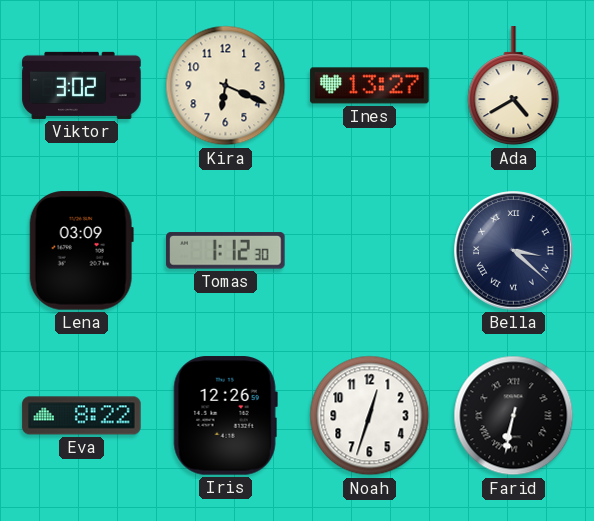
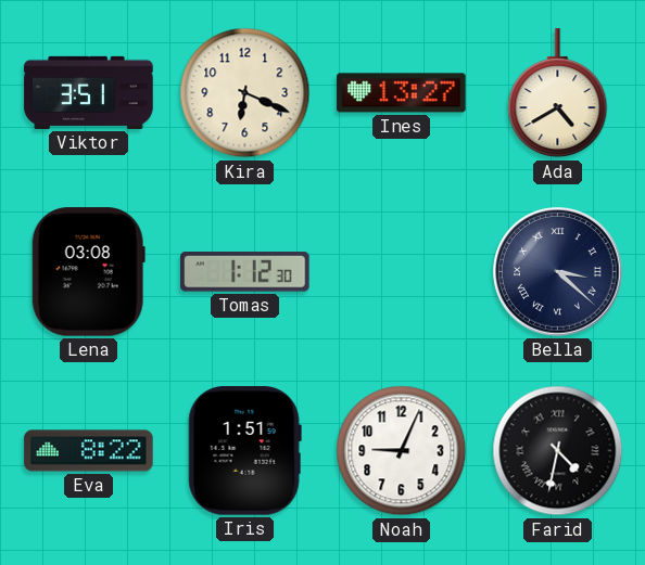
Viktor: 3:02 -> 3:51 (89, 92)
Lena: 03:09 -> 03:08 (88, 272)
Iris: 12:26 -> 1:51 (244, 451)
Noah: 12:33 -> 9:04 (402, 451)
Farid: 6:32 -> 4:32 (558, 451)
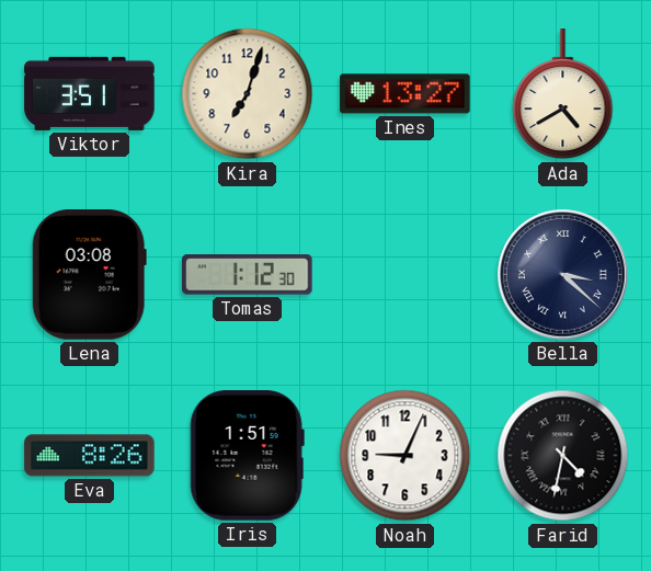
Kira: 6:19 -> 7:03 (248, 94)
Eva: 8:22 -> 8:26 (90, 456)
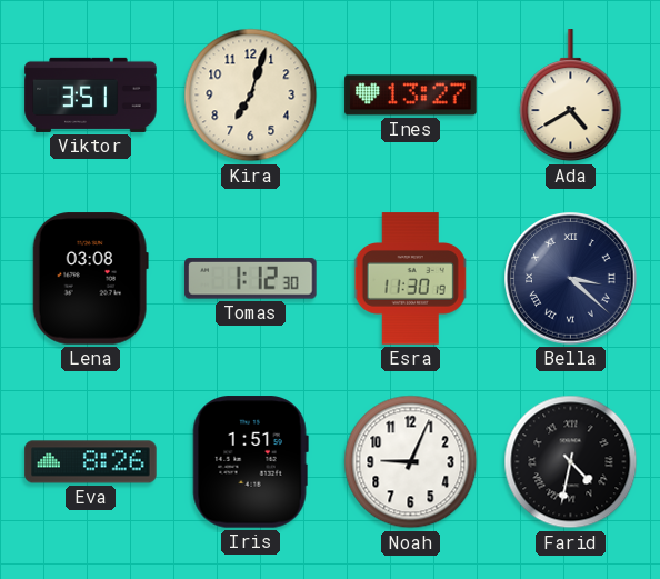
Esra: none -> 11:30 (411, 279)
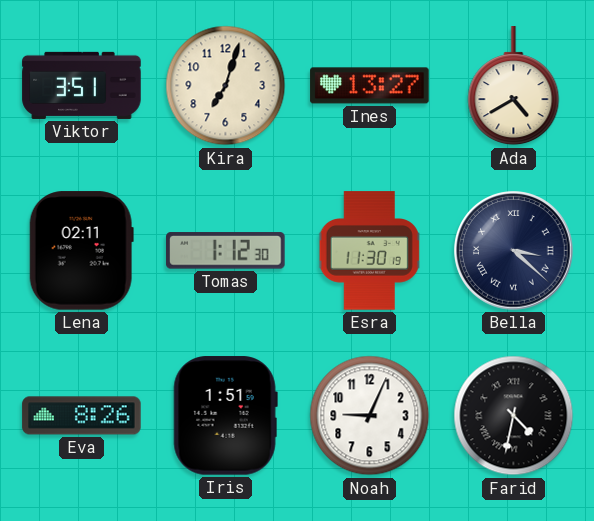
Lena: 03:08 -> 02:11 (81, 251)
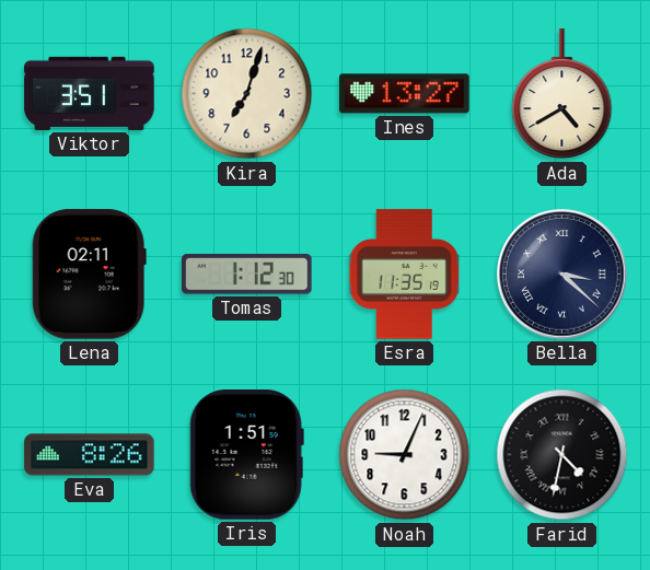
Esra: 11:30 -> 11:35 (405, 275)
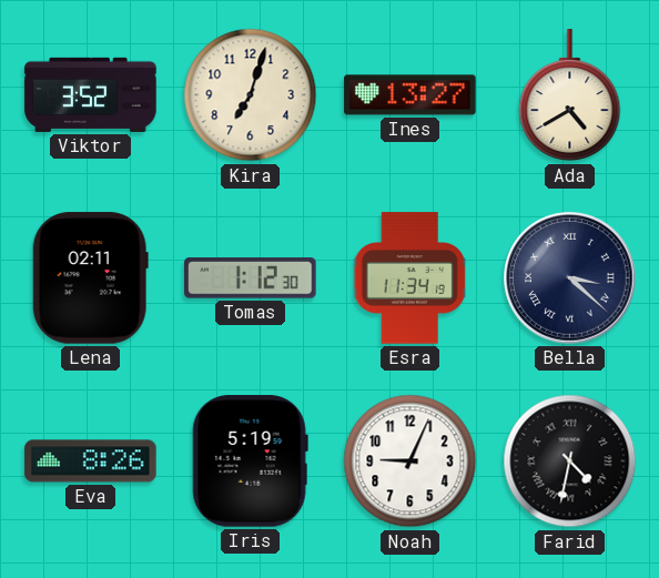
Viktor: 3:51 -> 3:52 (91, 94)
Esra: 11:35 -> 11:34 (410, 278)
Iris: 1:51 -> 5:19 (250, 462)
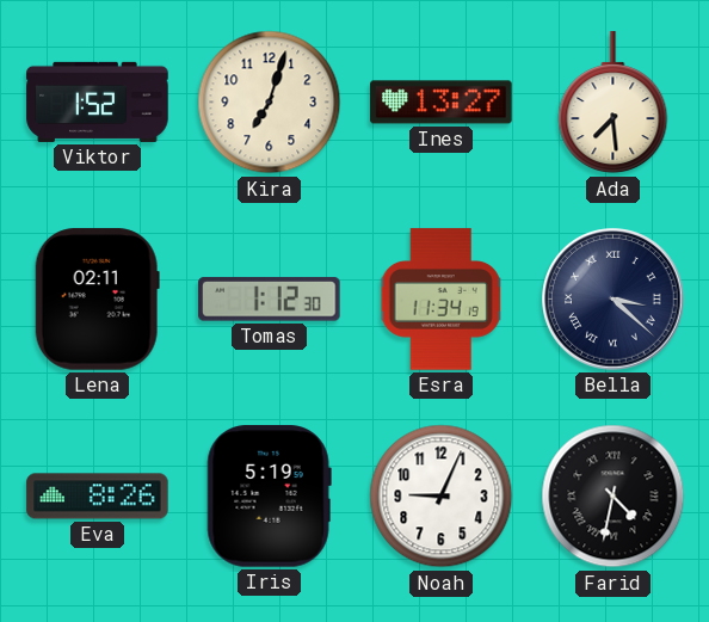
Viktor: 3:52 -> 1:52 (98, 101)
Ada: 4:40 -> 7:29 (614, 103)
